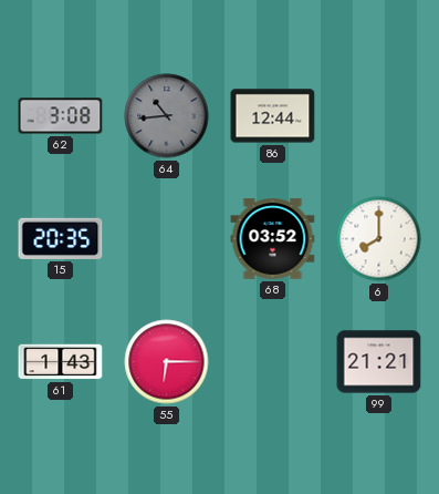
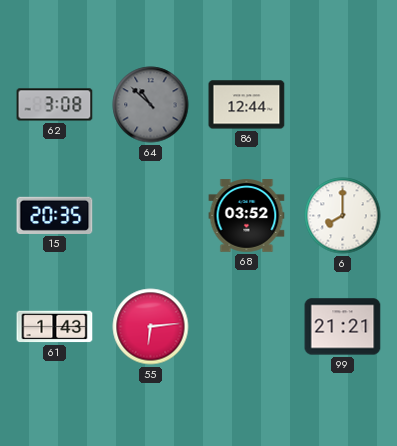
64: 10:44 -> 10:52 (151, 105)
55: 6:15 -> 6:14 (151, 327)
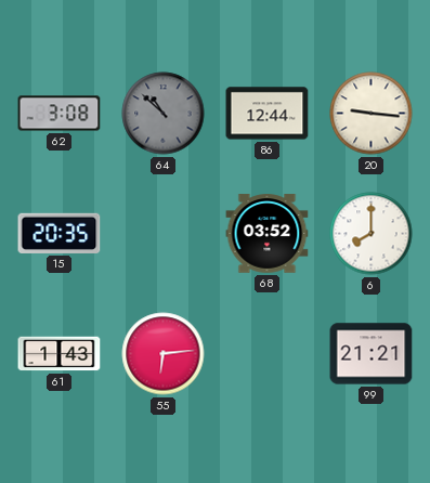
20: none -> 9:16 (372, 114)
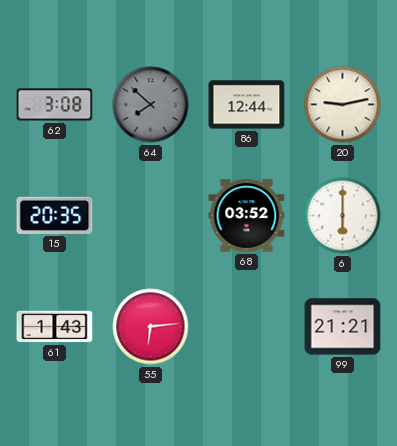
64: 10:52 -> 7:52 (151, 105)
20: 9:16 -> 9:13 (343, 105)
6: 8:00 -> 6:00 (343, 216)
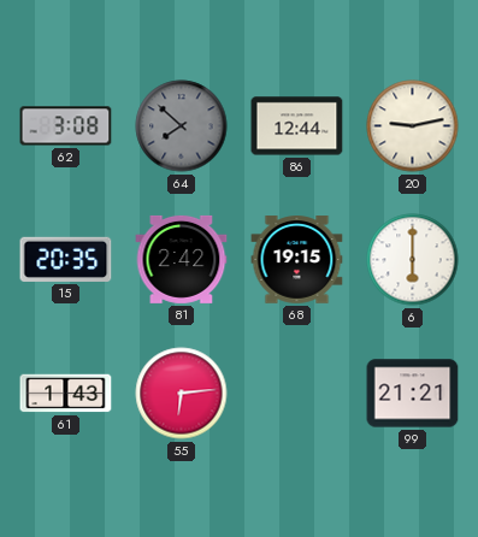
81: none -> 2:42 (182, 259)
68: 03:52 -> 19:15 (297, 260)
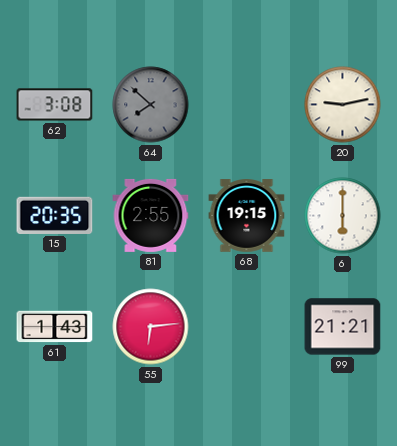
86: 12:44 -> none (297, 126)
81: 2:42 -> 2:55 (151, 215)
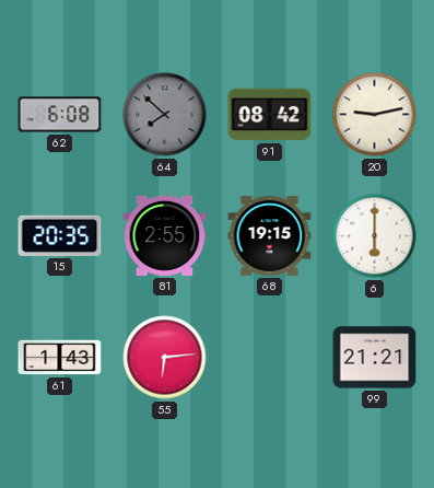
62: 3:08 -> 6:08 (60, 115)
91: none -> 08:42 (270, 115)
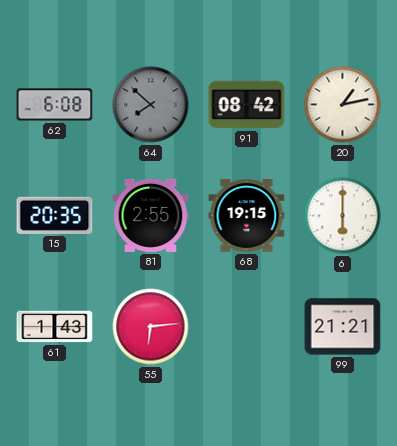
20: 9:13 -> 1:13 (343, 105)
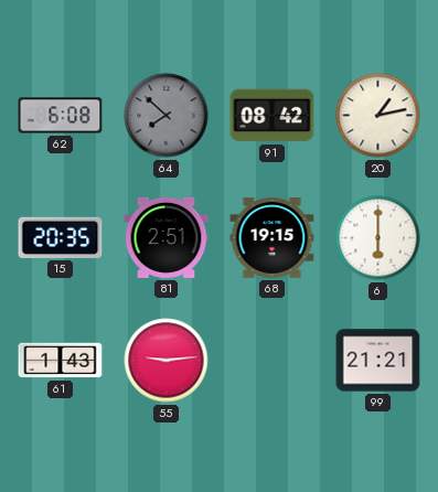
81: 2:55 -> 2:51 (167, 237)
55: 6:14 -> 9:14 (167, 361)
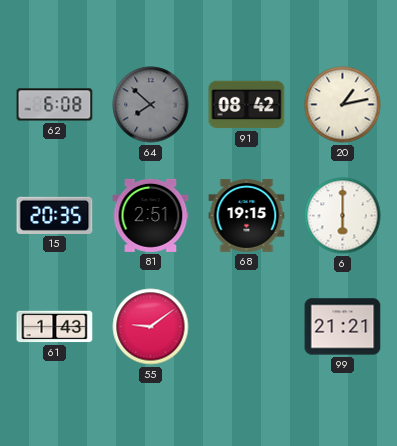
55: 9:14 -> 9:09 (151, 327)
